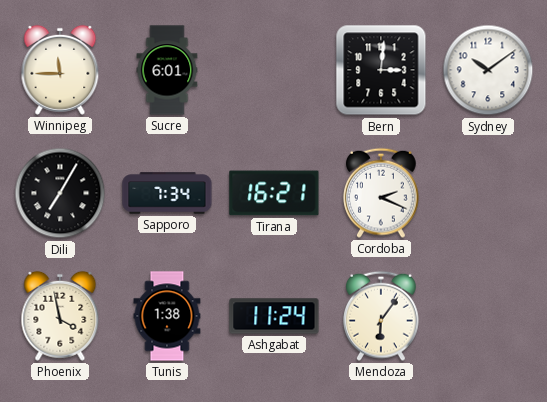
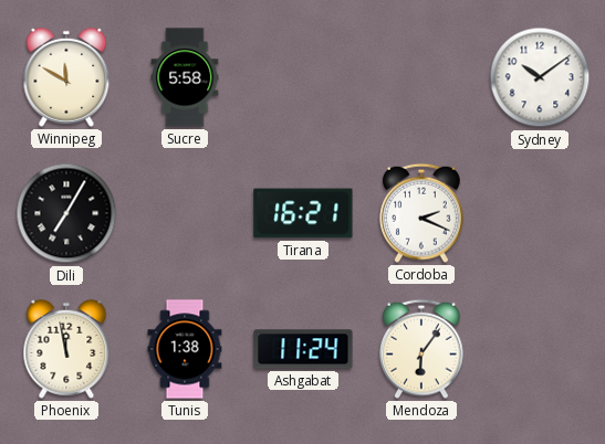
Winnipeg: 11:45 -> 11:50 (66, 77)
Sucre: 6:01 -> 5:58 (185, 77)
Bern: 3:01 -> none (381, 70)
Sapporo: 7:34 -> none (167, 193)
Phoenix: 3:58 -> 11:58 (66, 349)
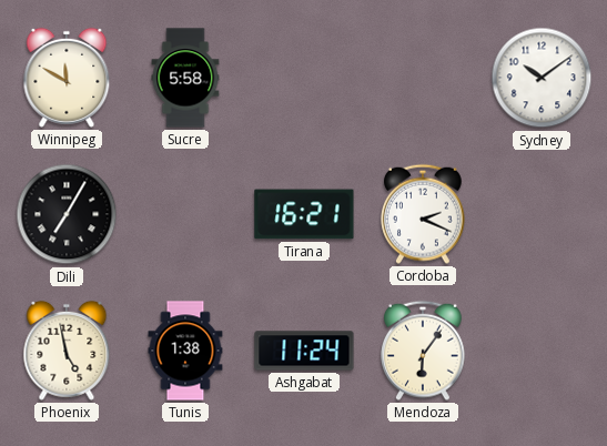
Phoenix: 11:58 -> 4:58 (67, 351)
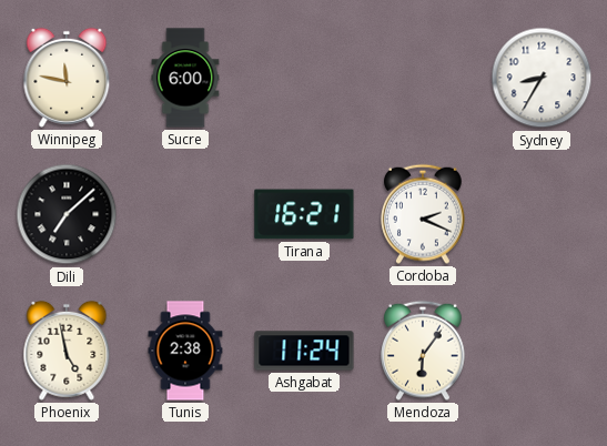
Winnipeg: 11:50 -> 11:47 (67, 78)
Sucre: 5:58 -> 6:00 (185, 78)
Sydney: 10:09 -> 8:35 (542, 78)
Dili: 7:05 -> 7:08 (67, 214)
Tunis: 1:38 -> 2:38 (185, 351)
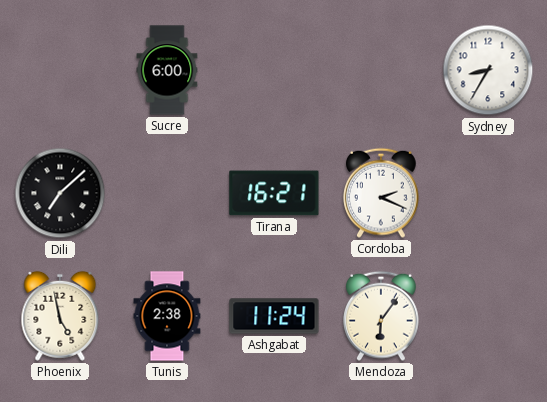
Winnipeg: 11:47 -> none (67, 78)
